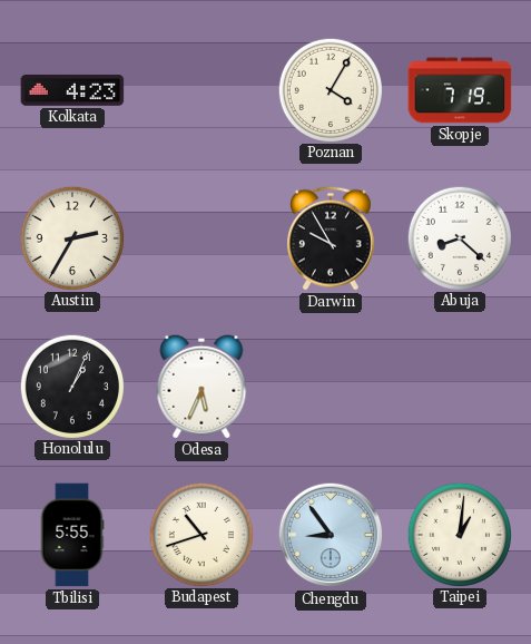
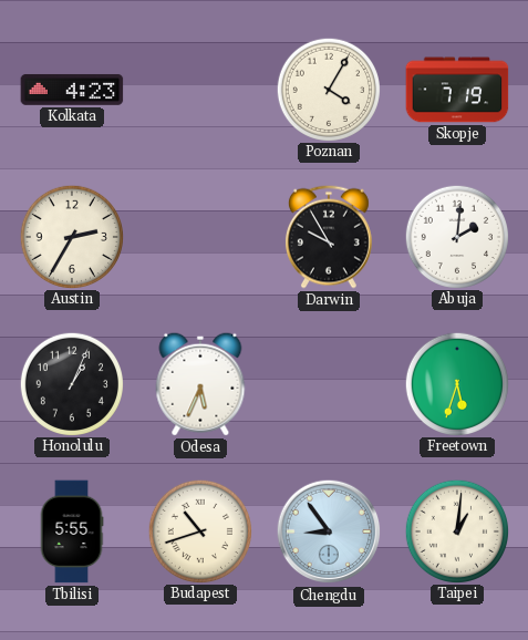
Abuja: 8:22 -> 2:01 (456, 236)
Freetown: none -> 5:33 (456, 383)
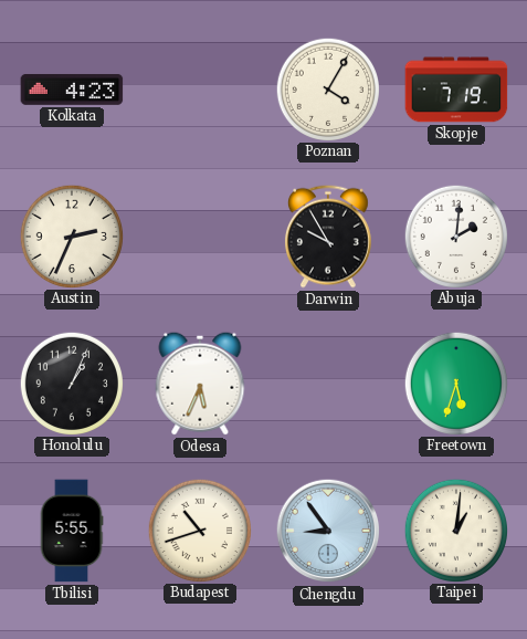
Austin: 2:35 -> 2:34 (71, 235)
